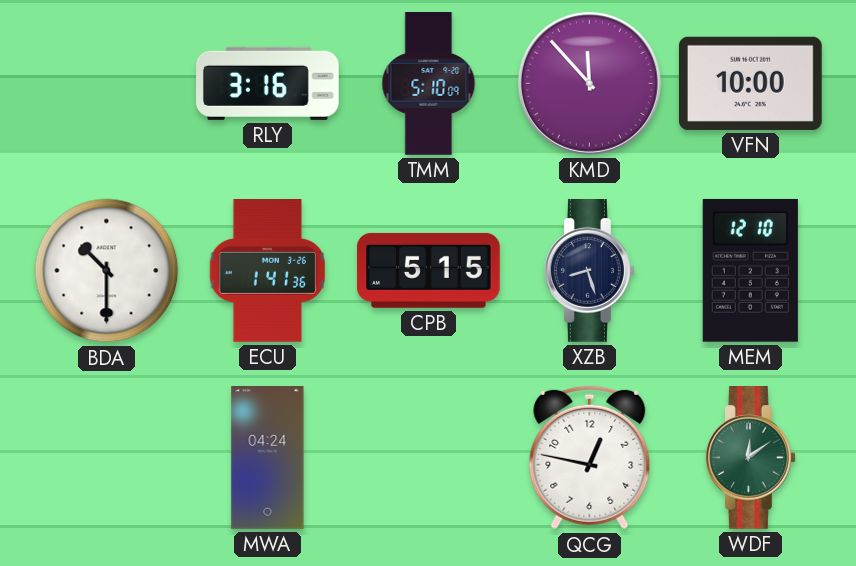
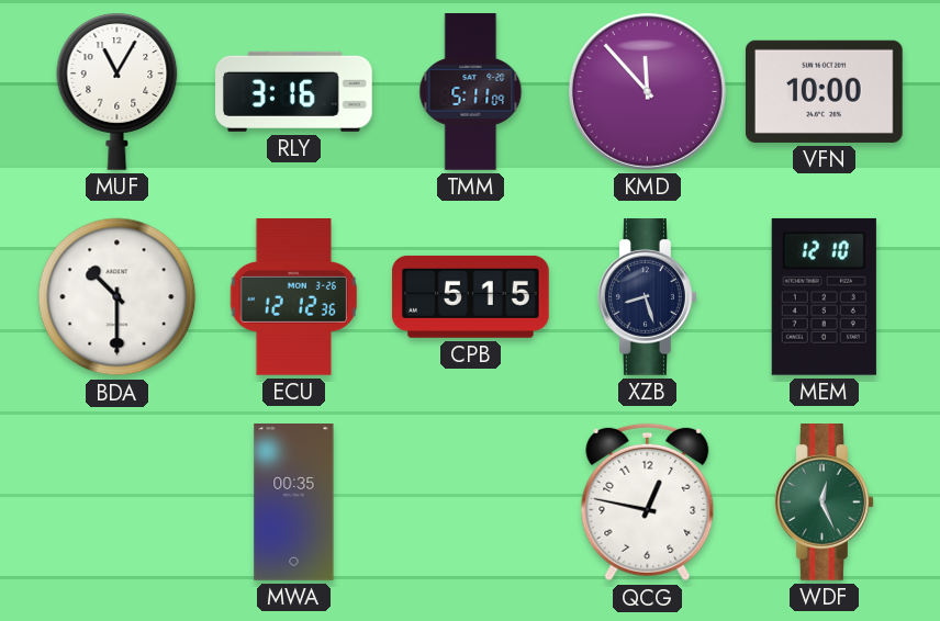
MUF: none -> 11:05 (117, 91)
TMM: 5:10 -> 5:11 (471, 92)
ECU: 1:41 -> 12:12 (294, 297)
MWA: 04:24 -> 00:35 (294, 503)
WDF: 12:09 -> 12:26 (825, 503)
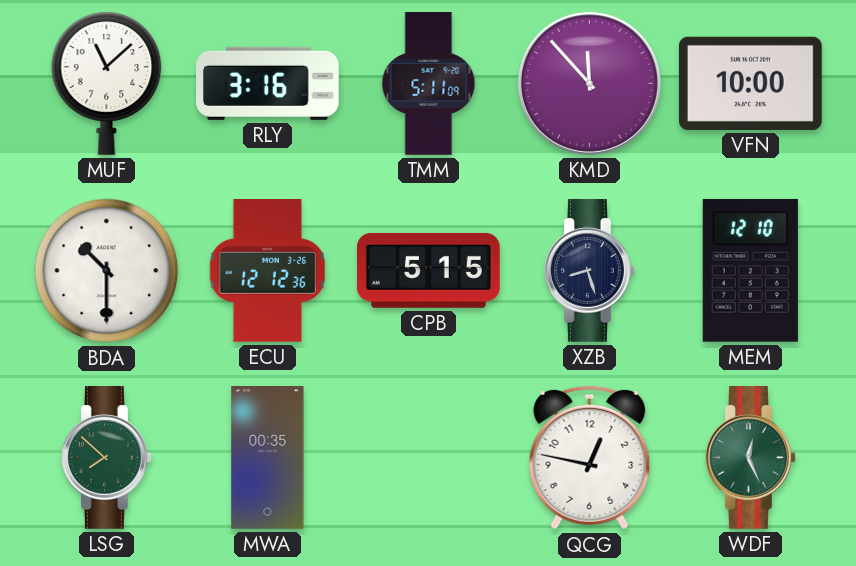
MUF: 11:05 -> 11:08 (107, 83)
LSG: none -> 7:52 (107, 458)
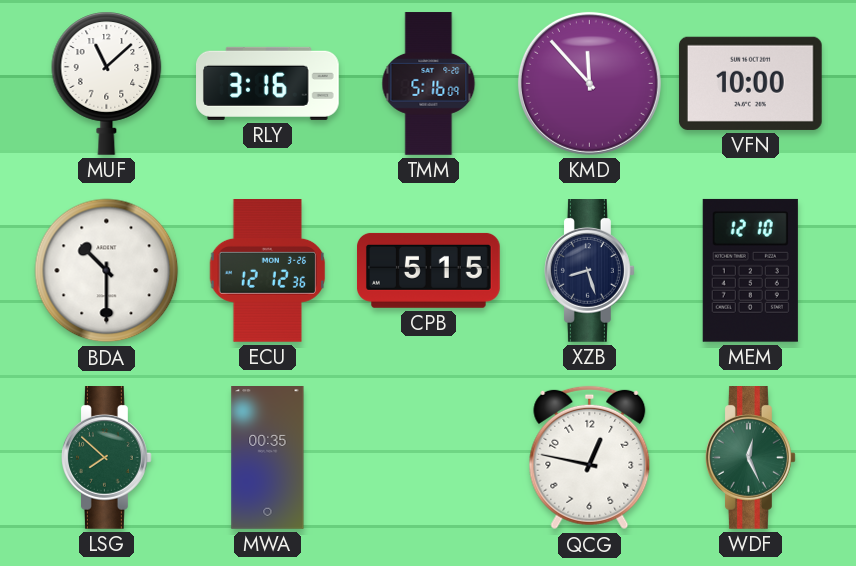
TMM: 5:11 -> 5:16 (429, 84)
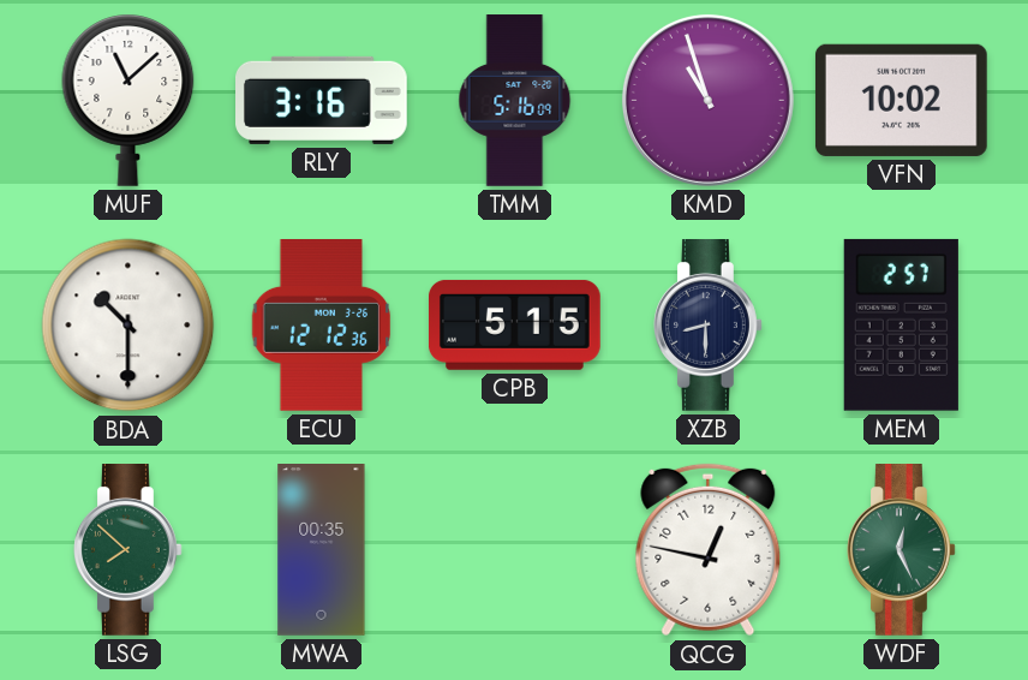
KMD: 11:53 -> 10:57 (707, 100)
VFN: 10:00 -> 10:02 (901, 100)
XZB: 8:27 -> 8:30 (709, 326)
MEM: 12:10 -> 2:57 (901, 324)
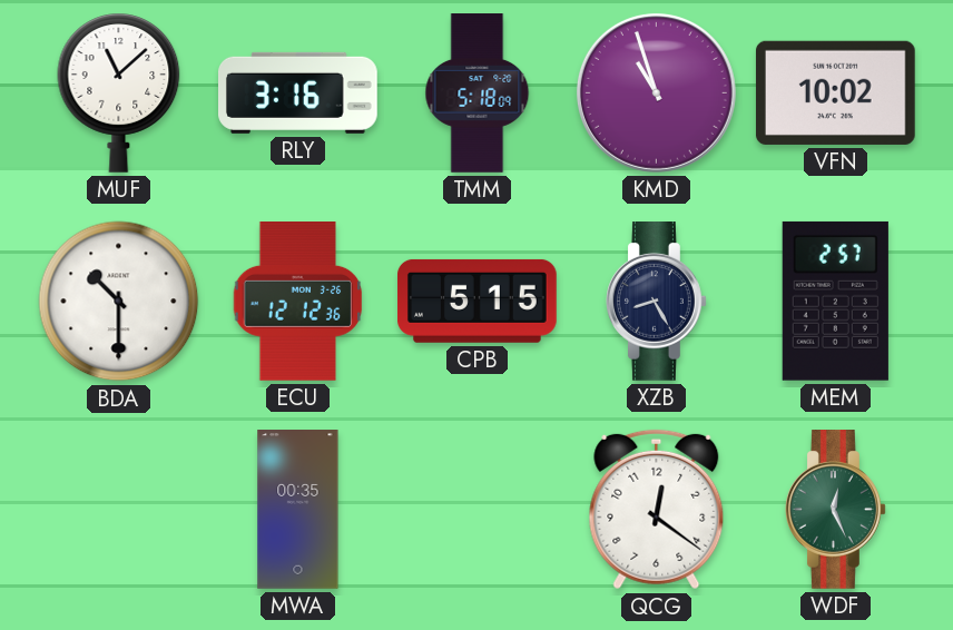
TMM: 5:16 -> 5:18 (478, 93)
XZB: 8:30 -> 8:25 (657, 302)
LSG: 7:52 -> none (128, 550)
QCG: 12:47 -> 12:21 (657, 510)
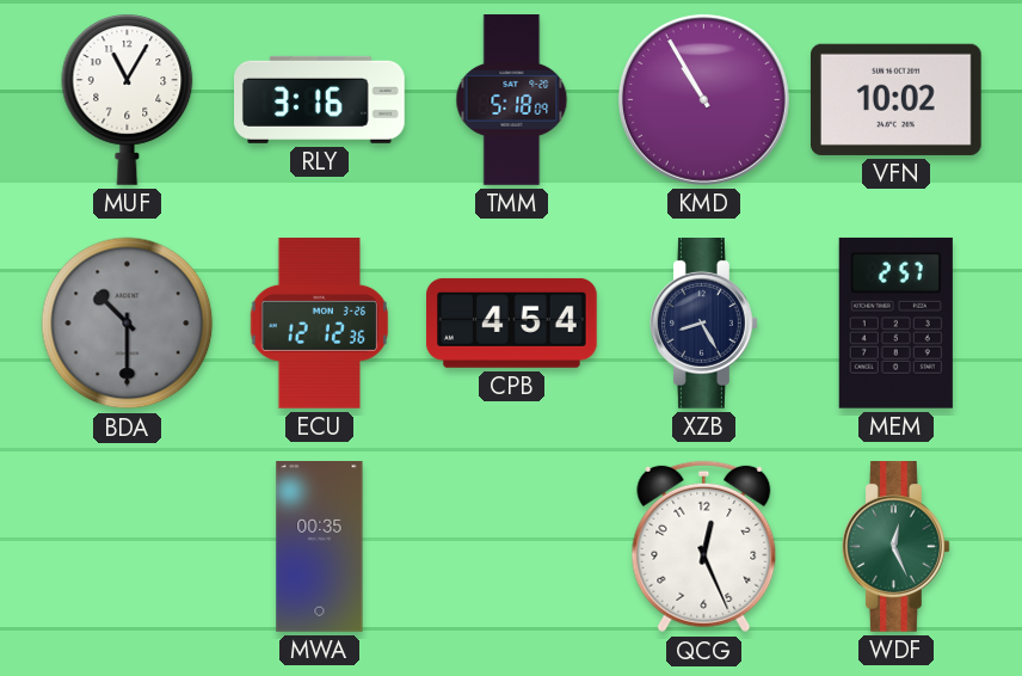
MUF: 11:08 -> 11:05 (128, 99)
KMD: 10:57 -> 10:55 (703, 99)
BDA dial: white -> grey (128, 324)
CPB: 5:15 -> 4:54 (512, 322)
QCG: 12:21 -> 12:26 (704, 547)
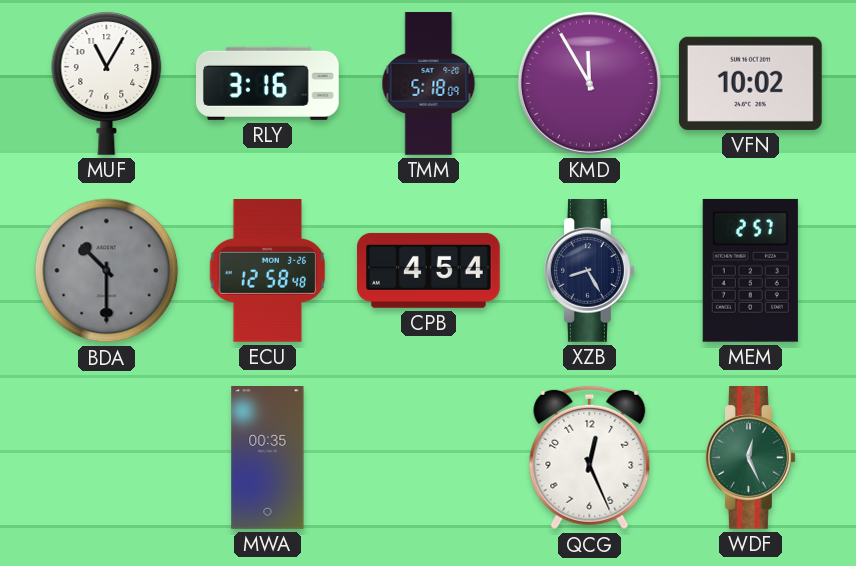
KMD: 10:55 -> 11:55 (589, 83)
ECU: 12:12 -> 12:58 (268, 271)
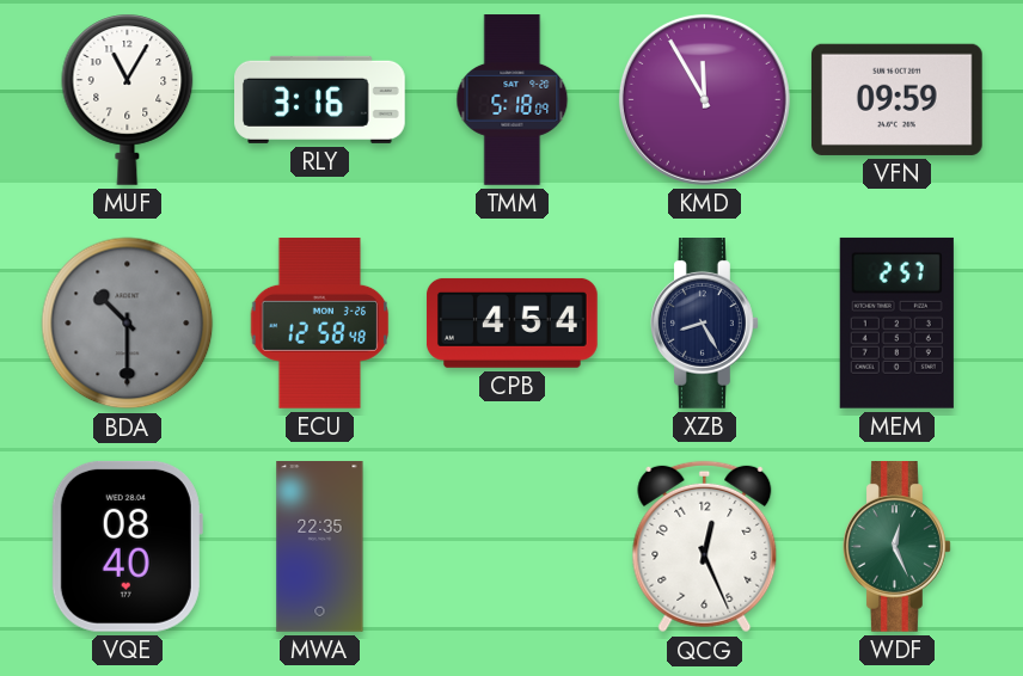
VFN: 10:02 -> 09:59 (896, 99)
VQE: none -> 08:40 (127, 546)
MWA: 00:35 -> 22:35 (320, 547)
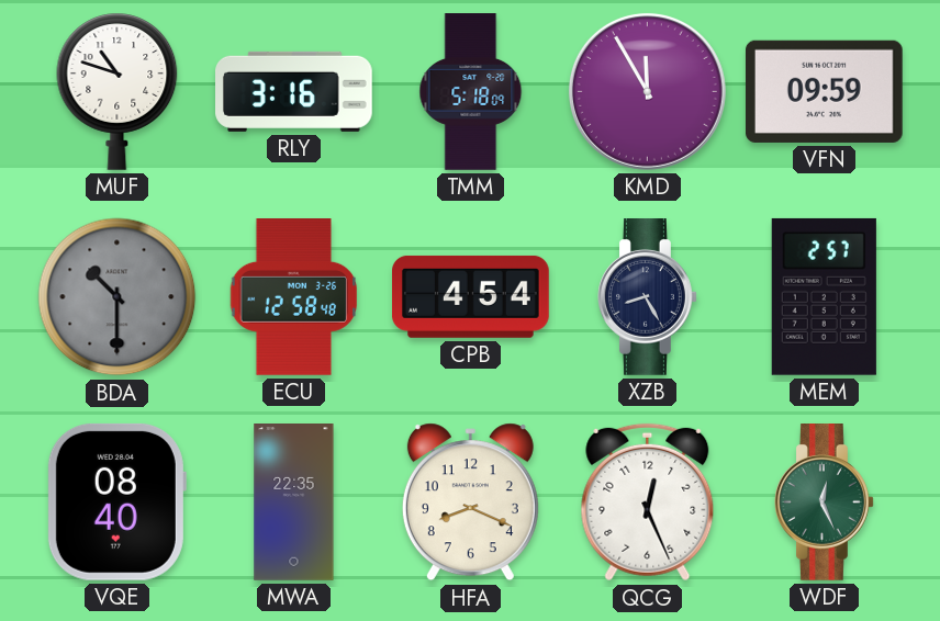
MUF: 11:05 -> 10:48 (117, 91)
HFA: none -> 8:19 (470, 503)
